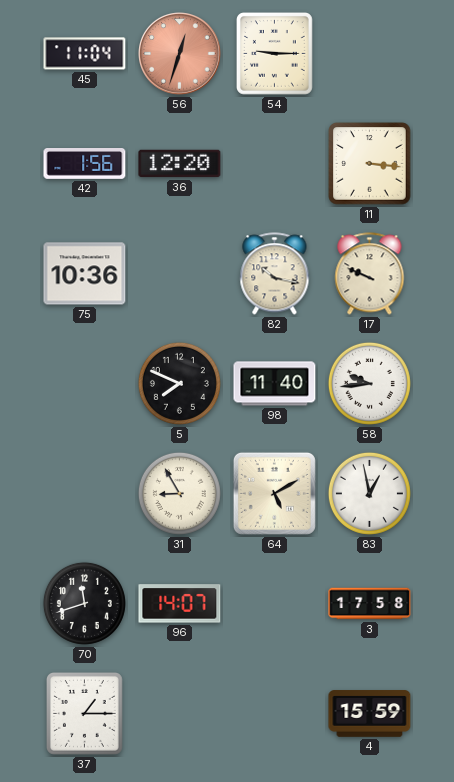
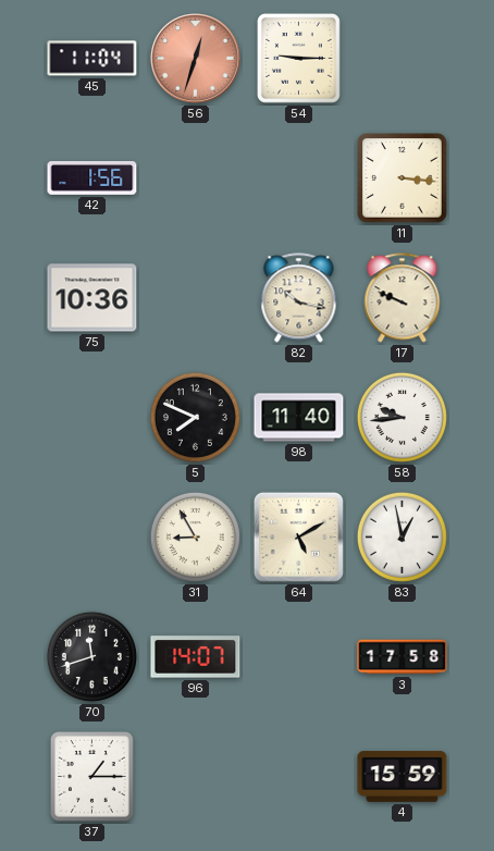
36: 12:20 -> none (180, 164)
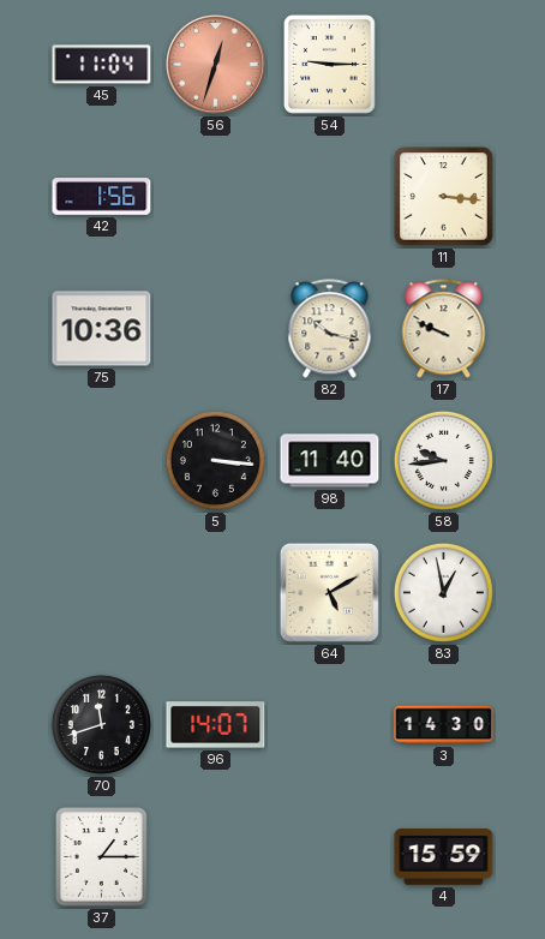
5: 7:49 -> 3:16 (215, 460)
31: 8:55 -> none (195, 536)
3: 17:58 -> 14:30 (444, 725)
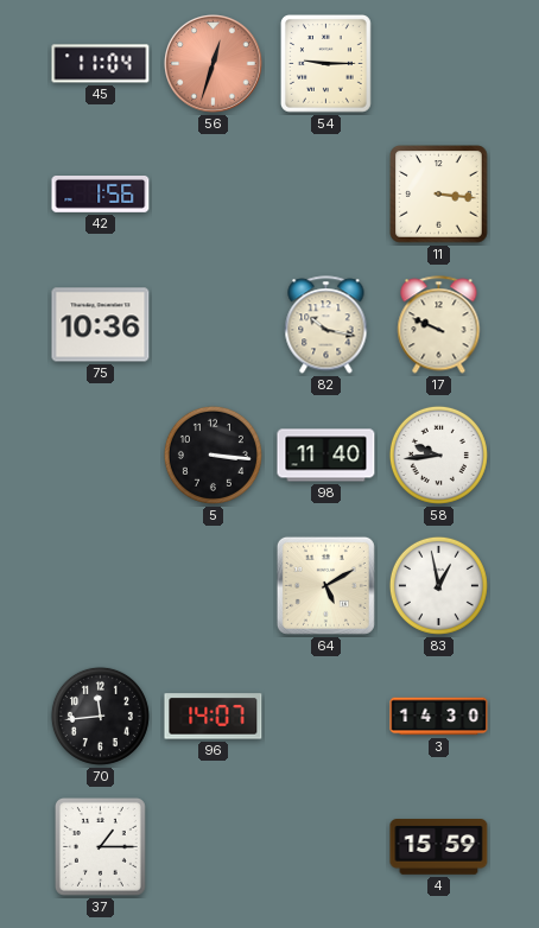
70: 11:42 -> 11:44 (100, 716)
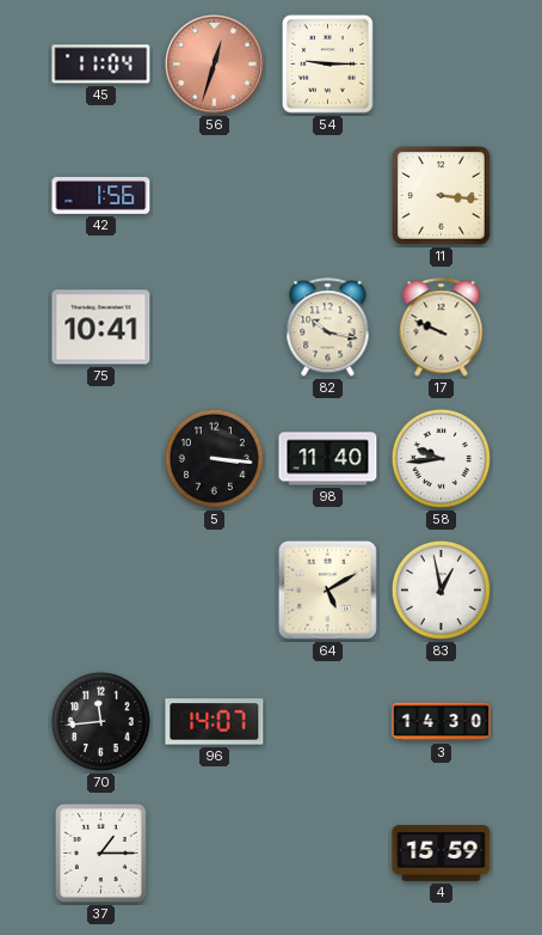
75: 10:36 -> 10:41 (101, 328)
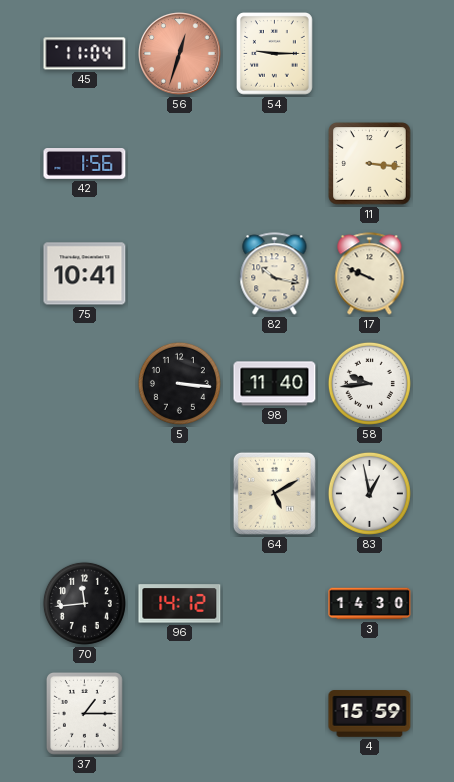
96: 14:07 -> 14:12 (180, 604)
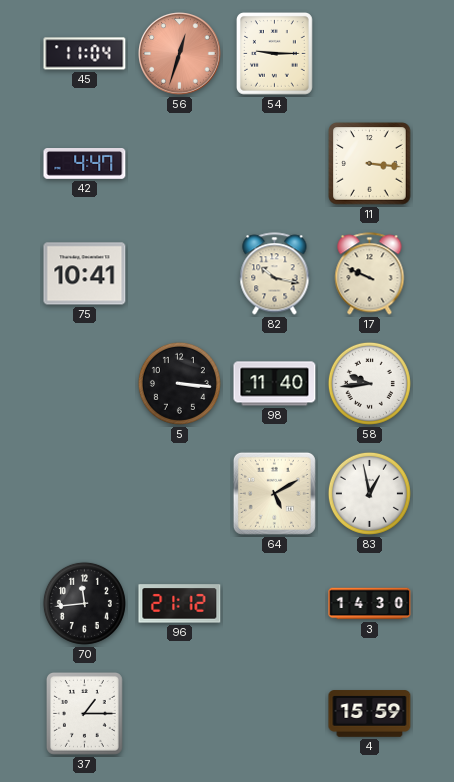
42: 1:56 -> 4:47 (85, 164)
96: 14:12 -> 21:12 (180, 604)
